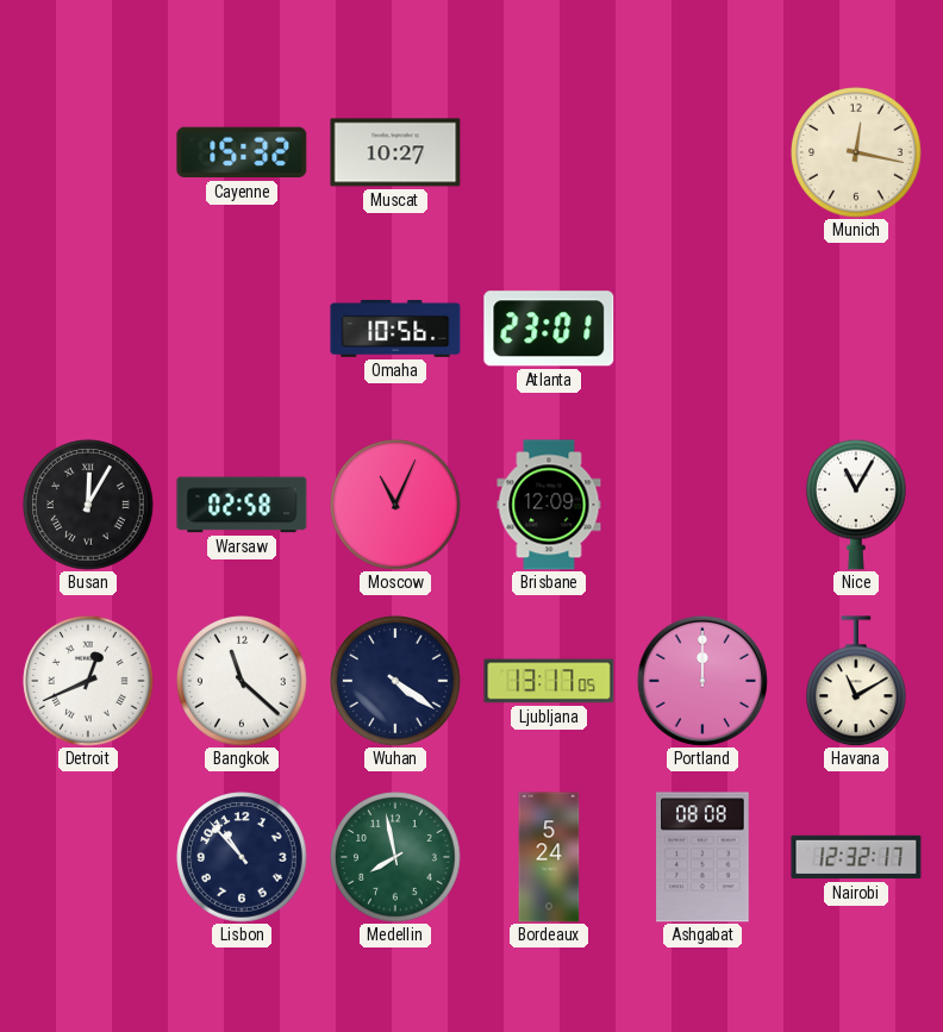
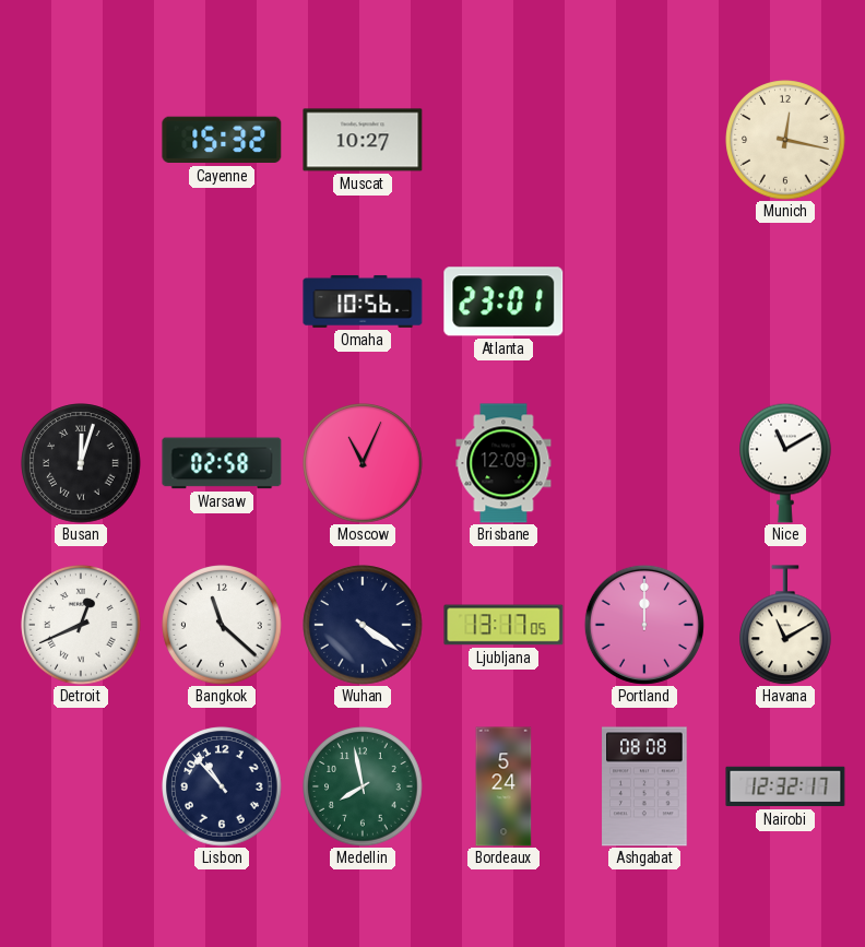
Busan: 12:05 -> 12:03 (81, 463)
Nice: 11:05 -> 11:10 (786, 463)
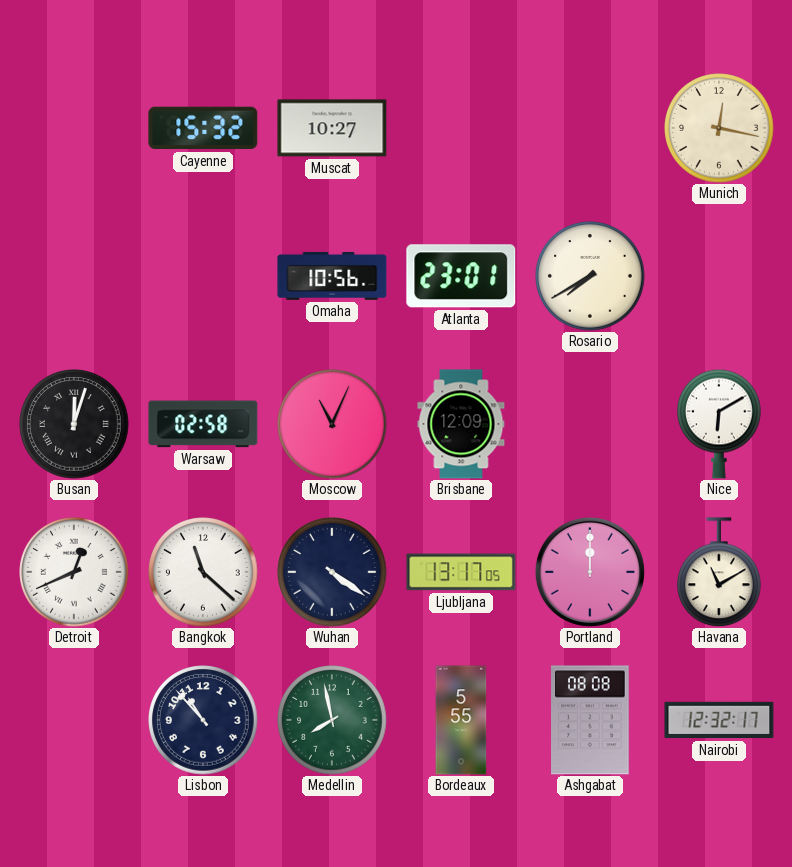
Rosario: none -> 7:40 (590, 276)
Nice: 11:10 -> 6:10 (720, 424)
Bordeaux: 5:24 -> 5:55 (461, 720)
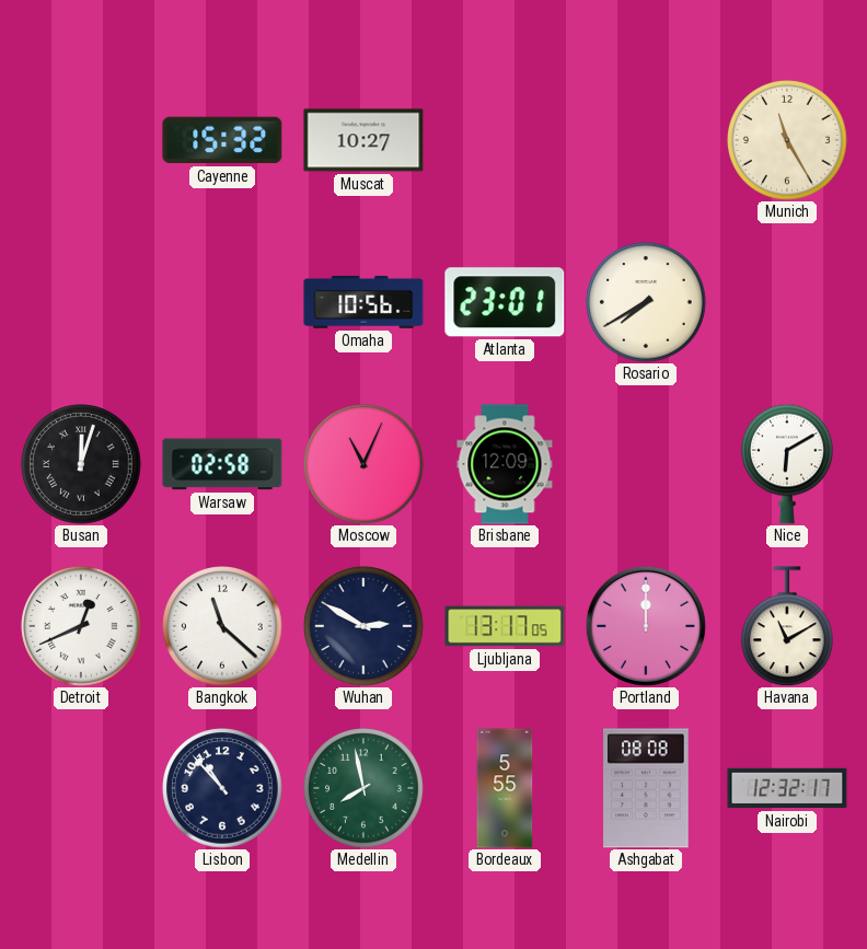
Munich: 12:17 -> 11:25 (787, 140)
Wuhan: 4:21 -> 2:50 (363, 626)
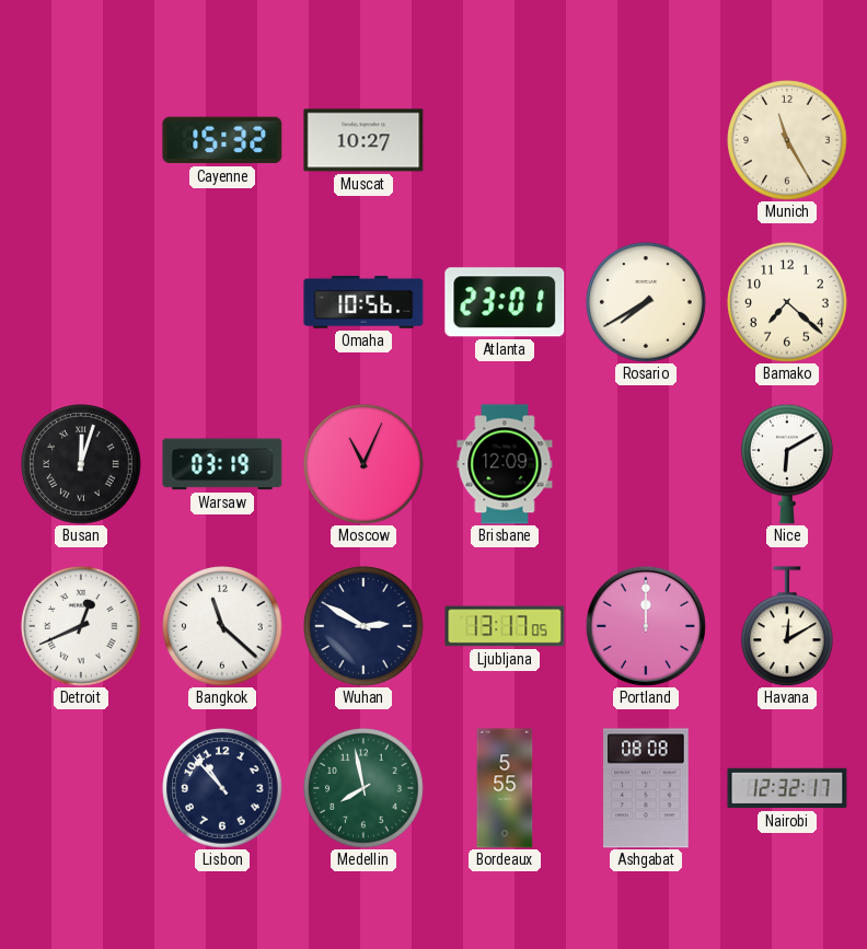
Bamako: none -> 7:22 (787, 302)
Warsaw: 02:58 -> 03:19 (222, 464)
Havana: 11:10 -> 12:10 (788, 626)
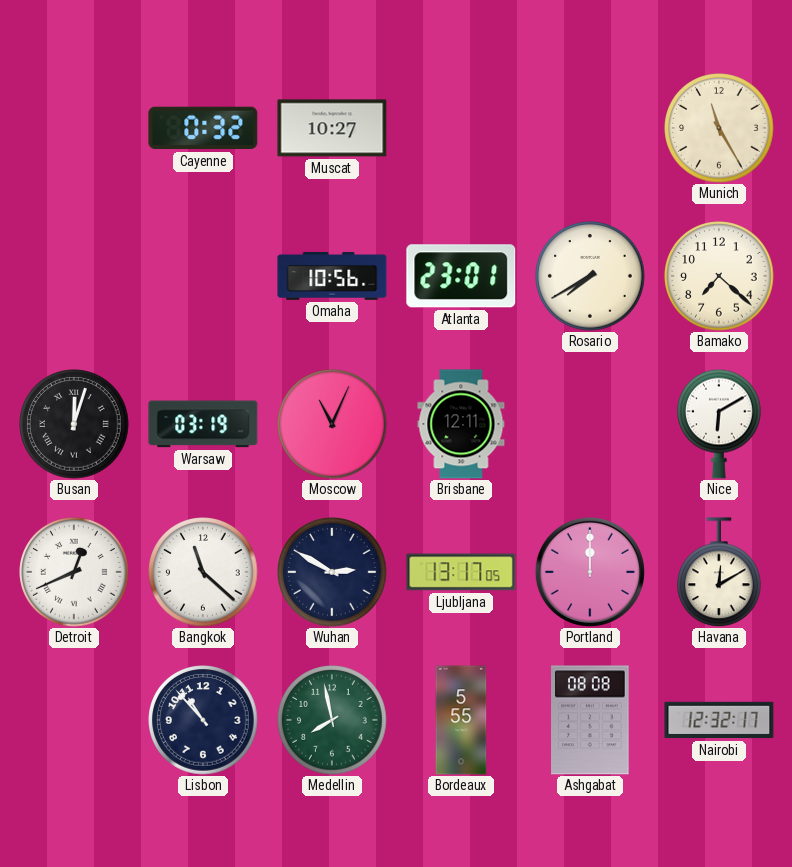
Cayenne: 15:32 -> 0:32 (203, 128)
Brisbane: 12:09 -> 12:11 (461, 424)
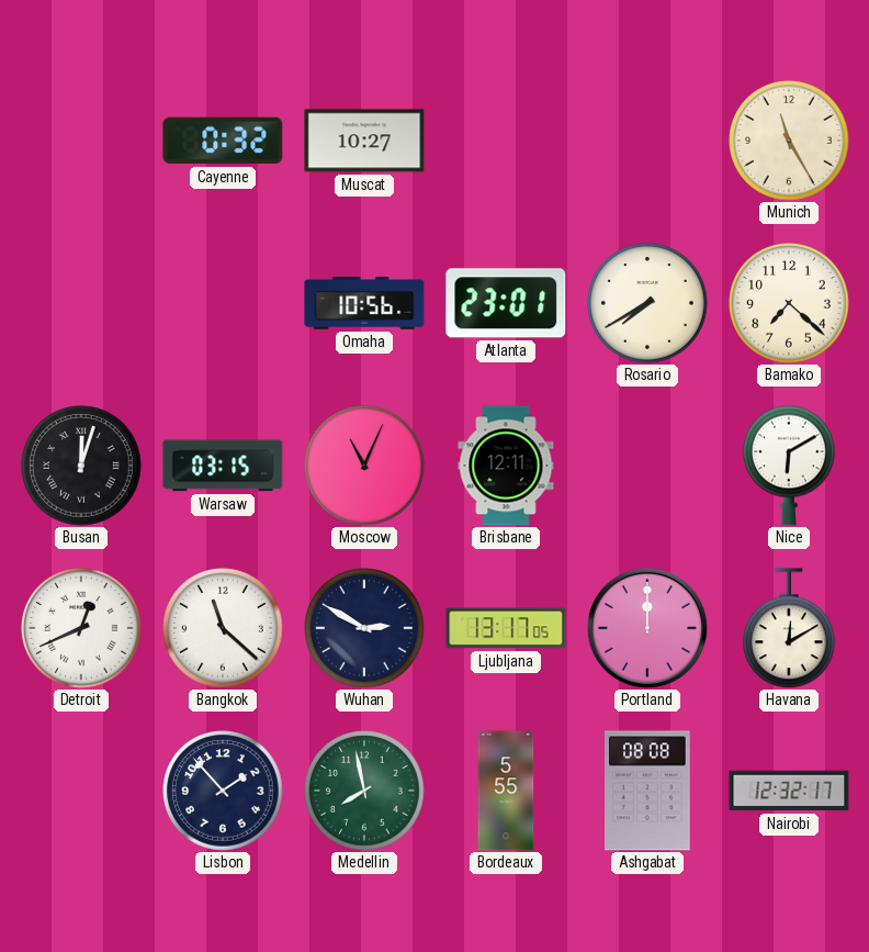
Warsaw: 03:19 -> 03:15 (223, 466)
Lisbon: 10:53 -> 1:53 (223, 791)
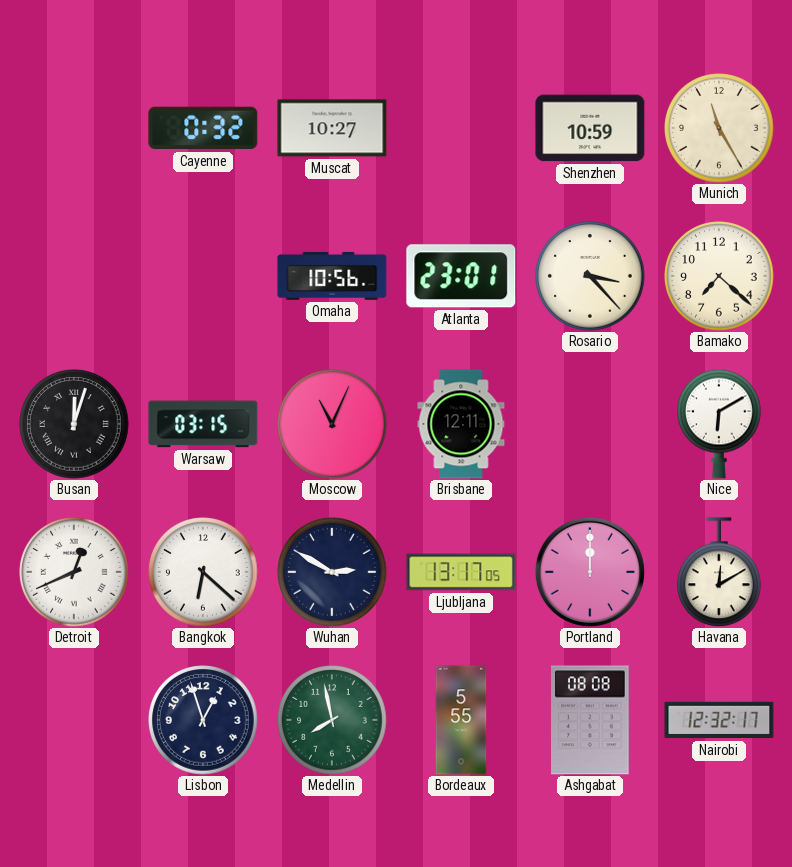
Shenzhen: none -> 10:59 (590, 128)
Rosario: 7:40 -> 3:23 (590, 276)
Bangkok: 11:22 -> 6:22 (203, 572)
Lisbon: 1:53 -> 12:57 (203, 720)
